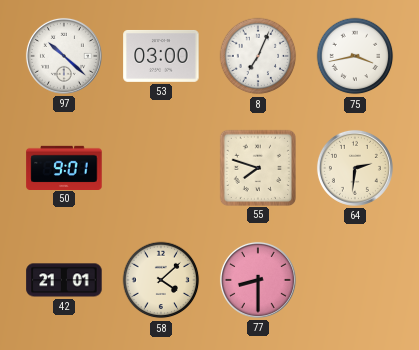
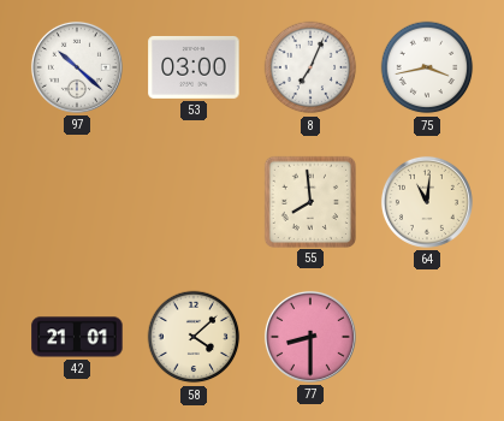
50: 9:01 -> none (64, 167)
55: 7:48 -> 7:59 (309, 201)
64: 2:31 -> 11:01 (427, 202)
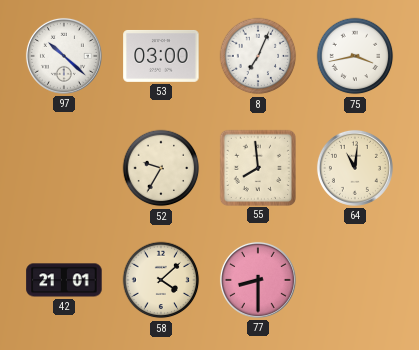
52: none -> 9:35 (161, 168)
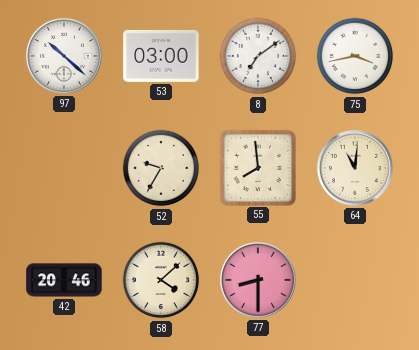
8: 7:04 -> 7:09 (258, 56)
42: 21:01 -> 20:46 (64, 280)
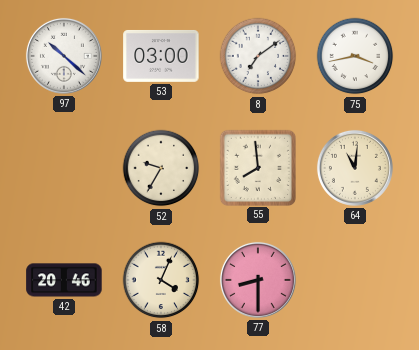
58: 4:08 -> 4:04 (161, 280)
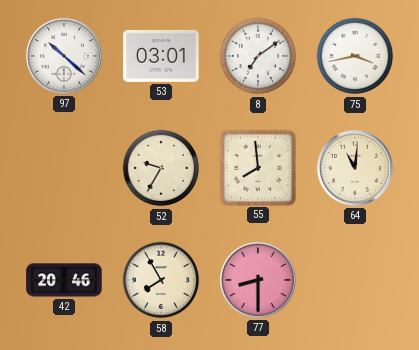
53: 03:00 -> 03:01 (161, 56)
58: 4:04 -> 7:55 (161, 280)
